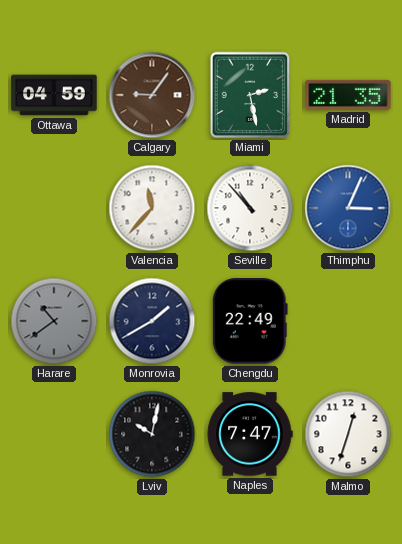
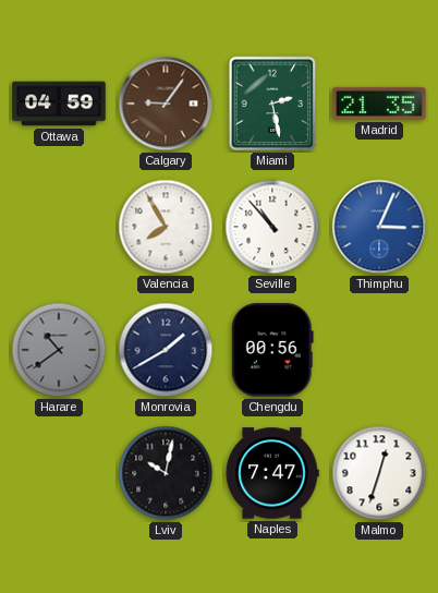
Valencia: 11:37 -> 7:55 (166, 227)
Chengdu: 22:49 -> 00:56 (272, 350)
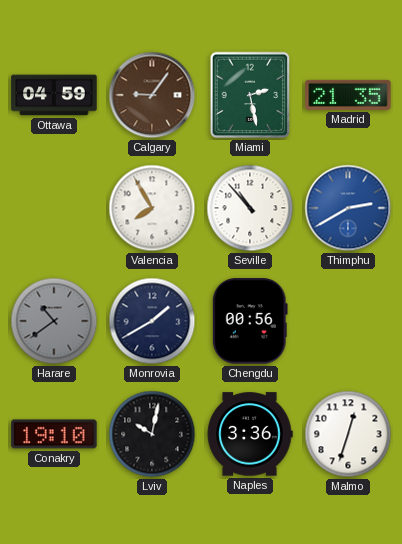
Thimphu: 3:04 -> 2:40 (348, 208)
Conakry: none -> 19:10 (54, 434)
Naples: 7:47 -> 3:36 (250, 434)
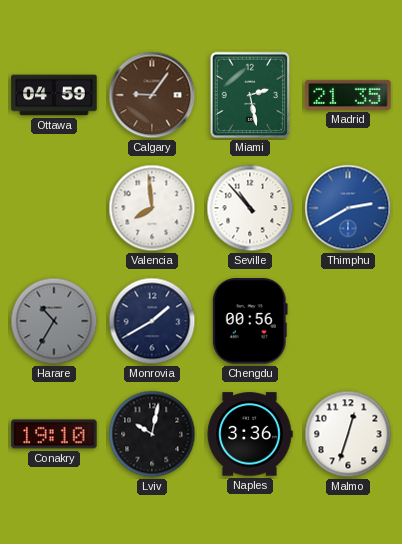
Valencia: 7:55 -> 7:59 (152, 208)
Harare: 10:39 -> 10:35 (54, 321)
